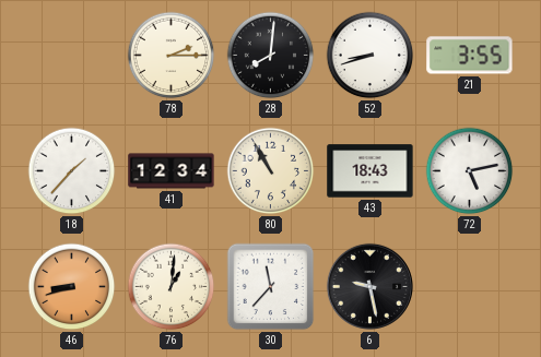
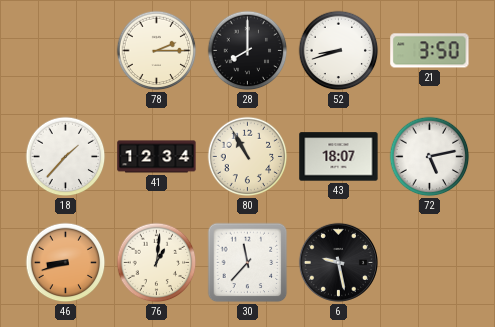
28: 8:01 -> 8:00 (248, 51)
21: 3:55 -> 3:50 (430, 51)
43: 18:43 -> 18:07 (339, 157)
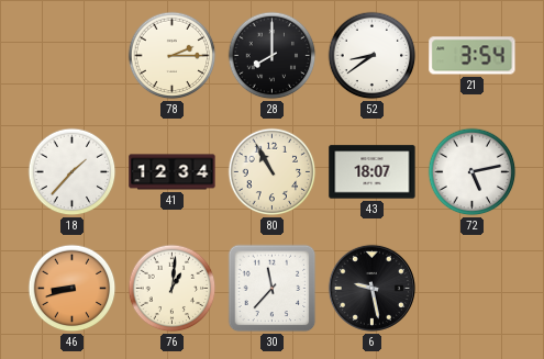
52: 8:42 -> 8:39 (373, 56)
21: 3:50 -> 3:54 (473, 56)
